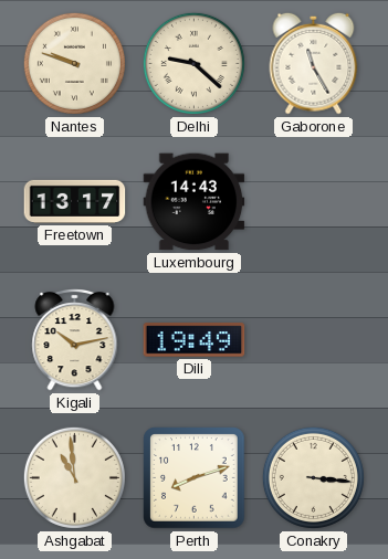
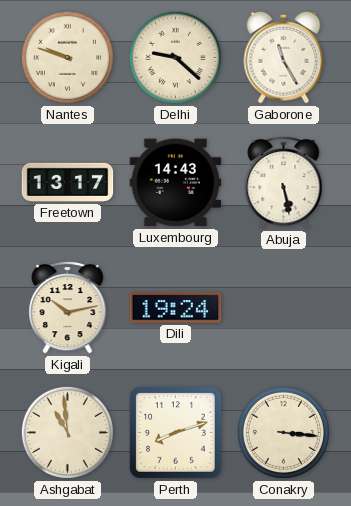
Abuja: none -> 5:28 (284, 182)
Dili: 19:49 -> 19:24 (176, 308)
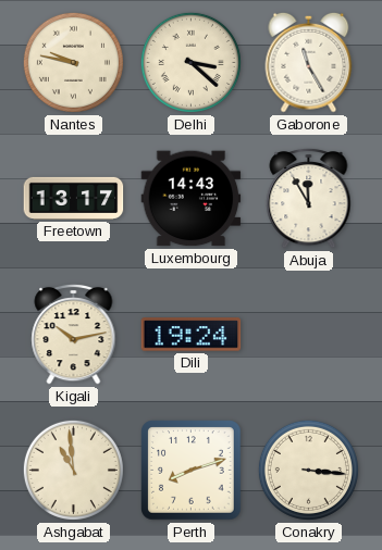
Nantes: 9:48 -> 9:47 (73, 62)
Delhi: 9:22 -> 3:22 (190, 62)
Abuja: 5:28 -> 11:55 (309, 198)
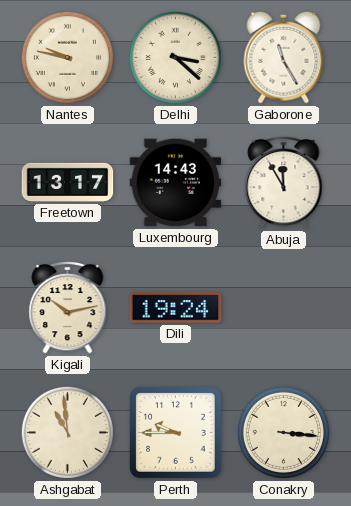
Perth: 8:12 -> 9:45 (176, 433)
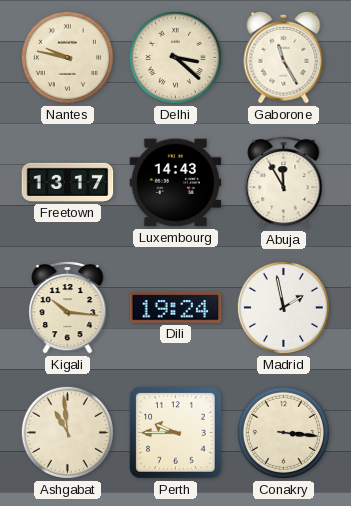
Kigali: 10:13 -> 10:16 (68, 307)
Madrid: none -> 1:58 (283, 307)
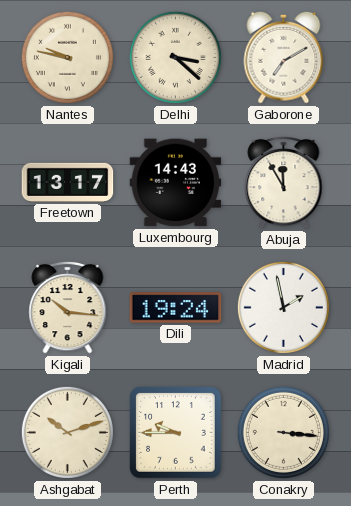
Gaborone: 11:25 -> 7:10 (284, 57)
Ashgabat: 10:59 -> 10:12 (67, 432)
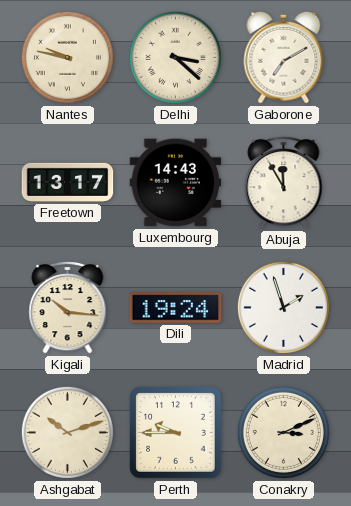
Madrid: 1:58 -> 1:57 (283, 307)
Conakry: 3:16 -> 3:11 (283, 432)
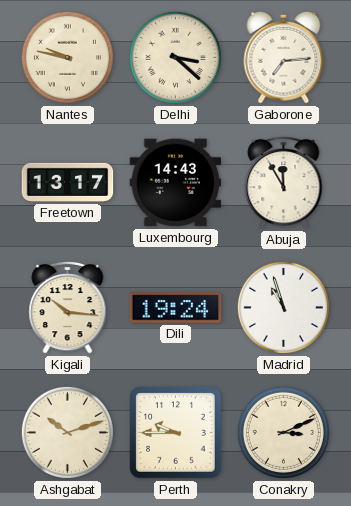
Gaborone: 7:10 -> 7:14 (284, 57)
Madrid: 1:57 -> 10:57 (283, 307)
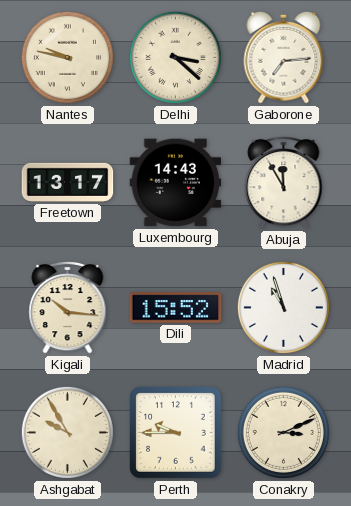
Dili: 19:24 -> 15:52 (176, 308)
Ashgabat: 10:12 -> 9:55 (67, 432)
